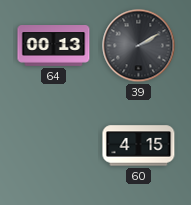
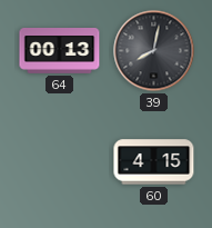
39: 2:10 -> 8:02 (154, 51)
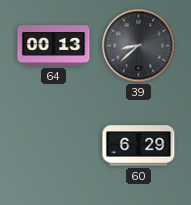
39: 8:02 -> 8:38 (139, 46)
60: 4:15 -> 6:29 (139, 146)
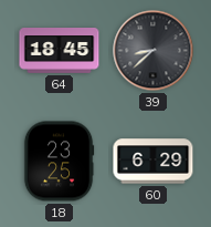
64: 00:13 -> 18:45 (60, 51)
18: none -> 23:25 (59, 162)
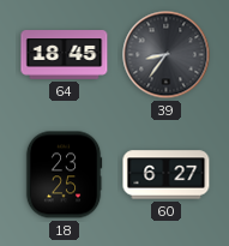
39: 8:38 -> 8:36 (167, 55)
60: 6:29 -> 6:27 (167, 175)
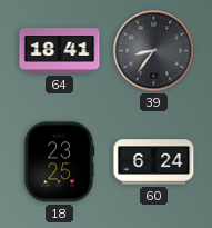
64: 18:45 -> 18:41 (60, 51)
60: 6:27 -> 6:24 (154, 162)
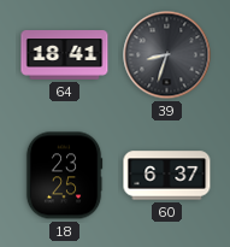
39: 8:36 -> 8:33 (167, 55)
60: 6:24 -> 6:37 (167, 176)
